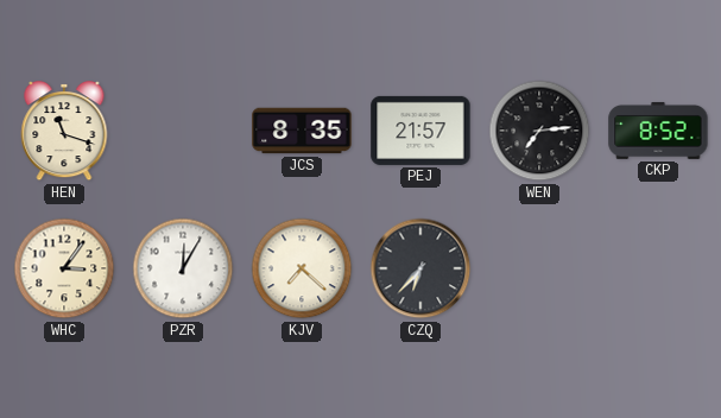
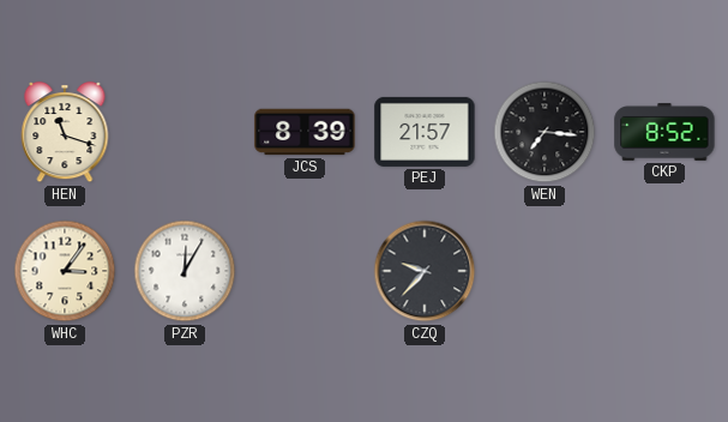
JCS: 8:35 -> 8:39 (305, 132)
WEN: 7:14 -> 7:16 (545, 132)
KJV: 7:22 -> none (302, 268)
CZQ: 6:37 -> 9:37 (425, 271)
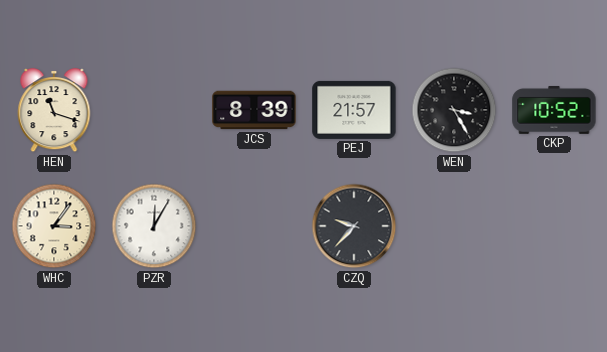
WEN: 7:16 -> 3:25 (454, 110)
CKP: 8:52 -> 10:52 (554, 110)
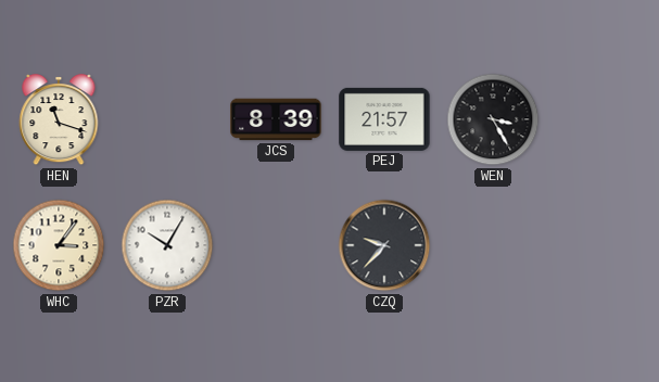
CKP: 10:52 -> none (554, 110)
PZR: 12:05 -> 10:05 (167, 245)
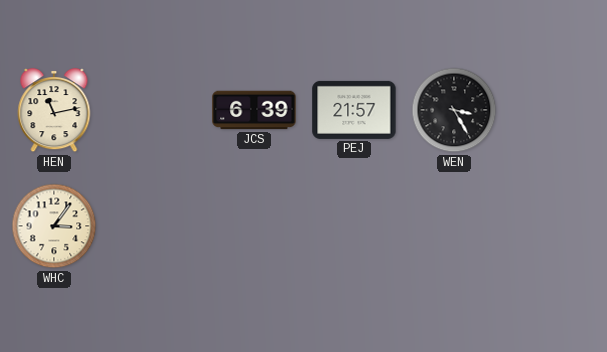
HEN: 11:18 -> 11:13 (54, 110)
JCS: 8:39 -> 6:39 (254, 110)
PZR: 10:05 -> none (167, 245)
CZQ: 9:37 -> none (384, 245)
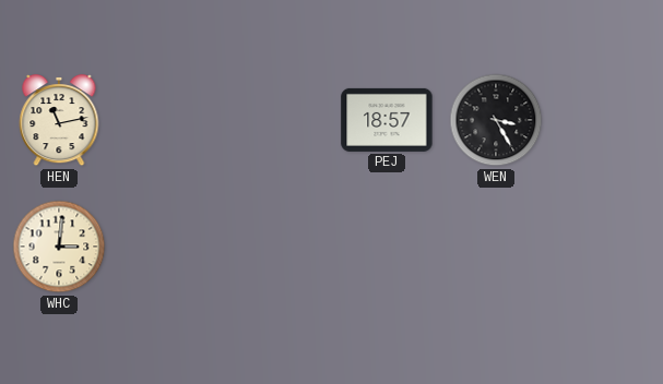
JCS: 6:39 -> none (254, 110)
PEJ: 21:57 -> 18:57 (387, 120)
WHC: 3:06 -> 3:01 (59, 247)
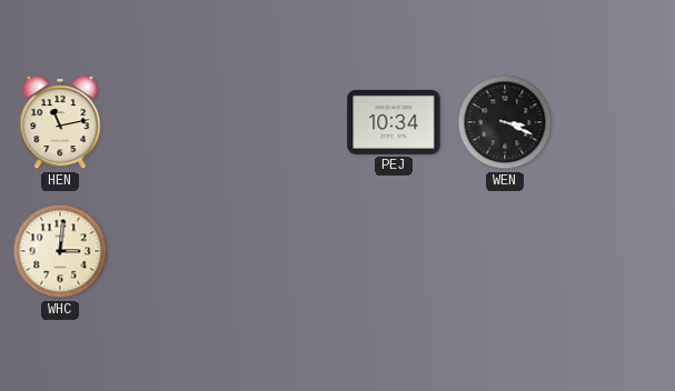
PEJ: 18:57 -> 10:34 (394, 122)
WEN: 3:25 -> 3:19 (505, 122)
